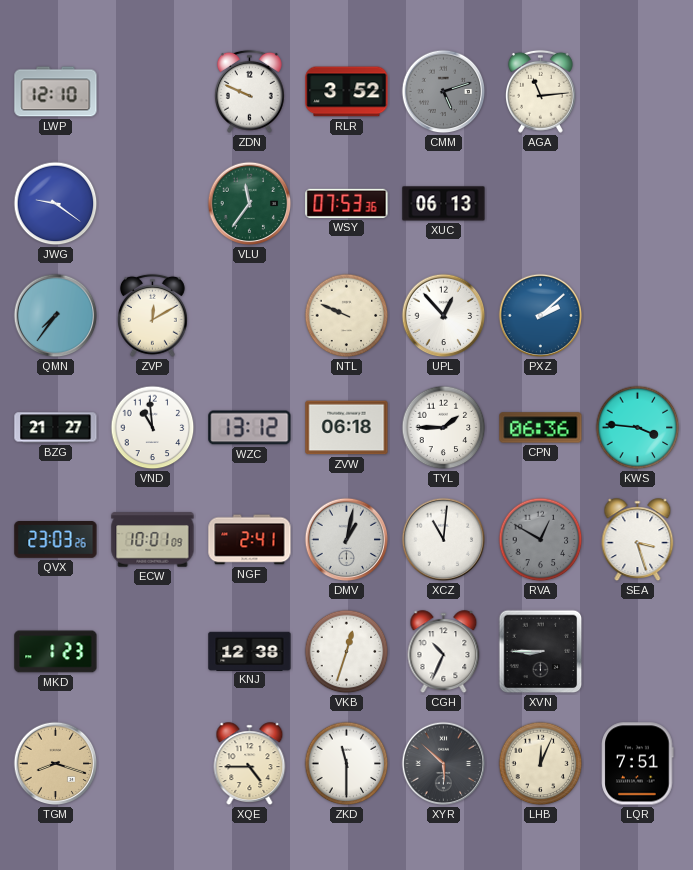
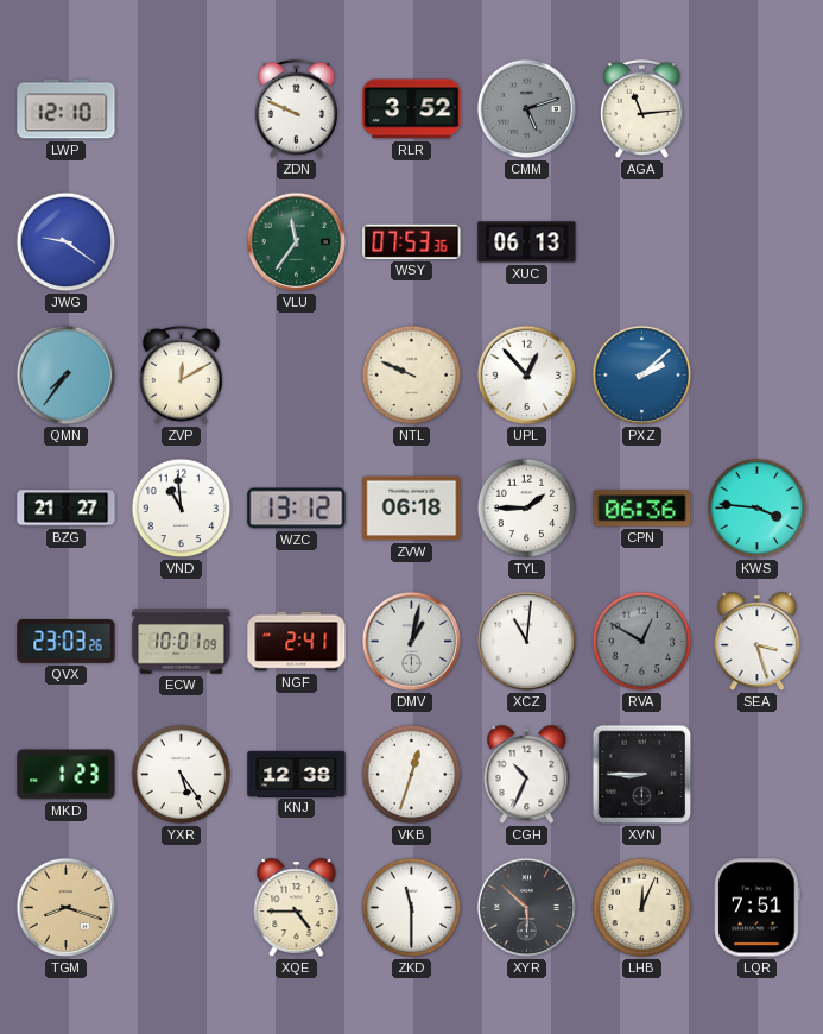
YXR: none -> 5:24 (182, 775)
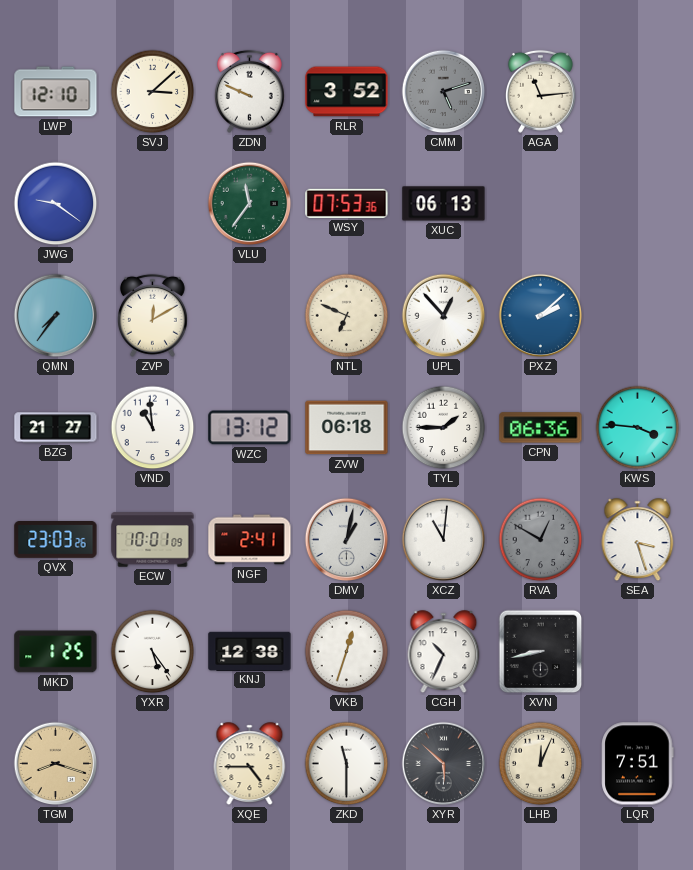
SVJ: none -> 3:08 (153, 92)
NTL: 9:49 -> 6:49 (347, 316)
MKD: 1:23 -> 1:25 (56, 652)
XVN: 8:45 -> 8:43 (541, 652)
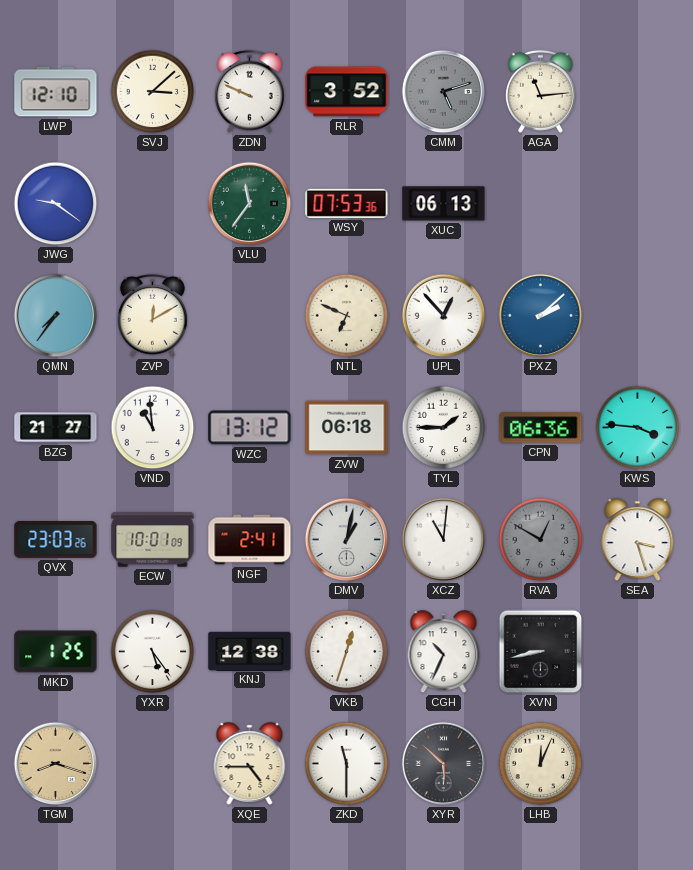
LQR: 7:51 -> none (638, 764)
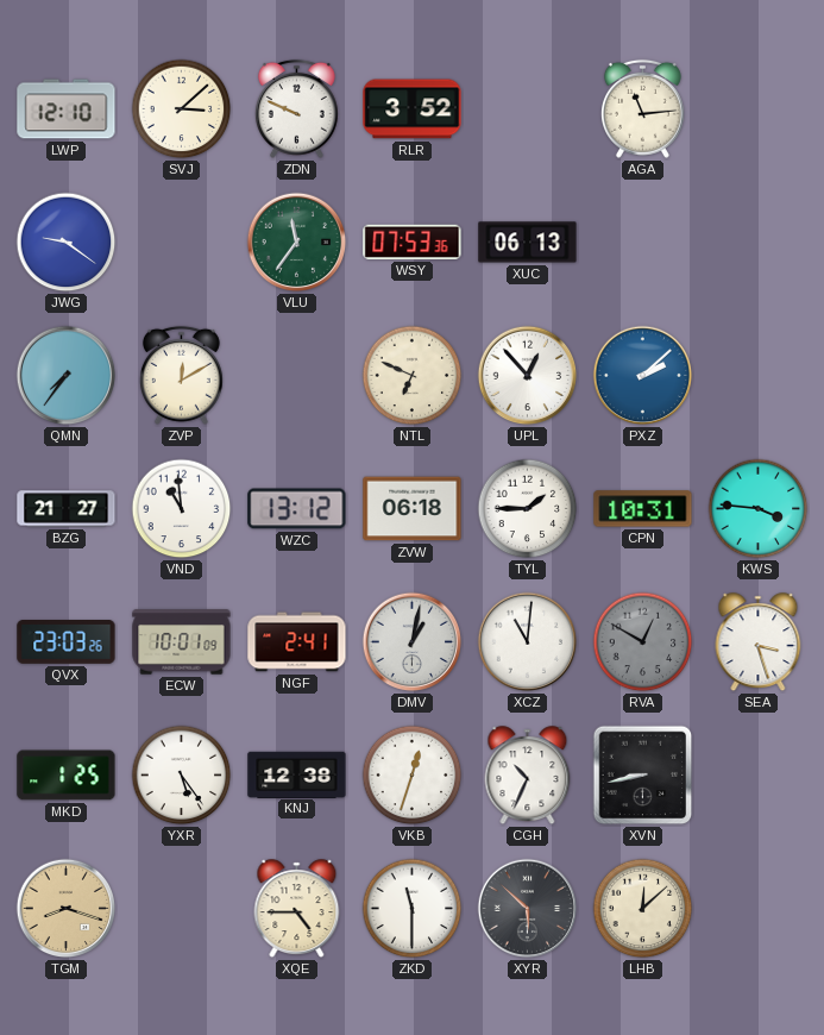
CMM: 5:12 -> none (444, 92)
CPN: 06:36 -> 10:31 (643, 509)
LHB: 12:04 -> 12:08 (643, 909)
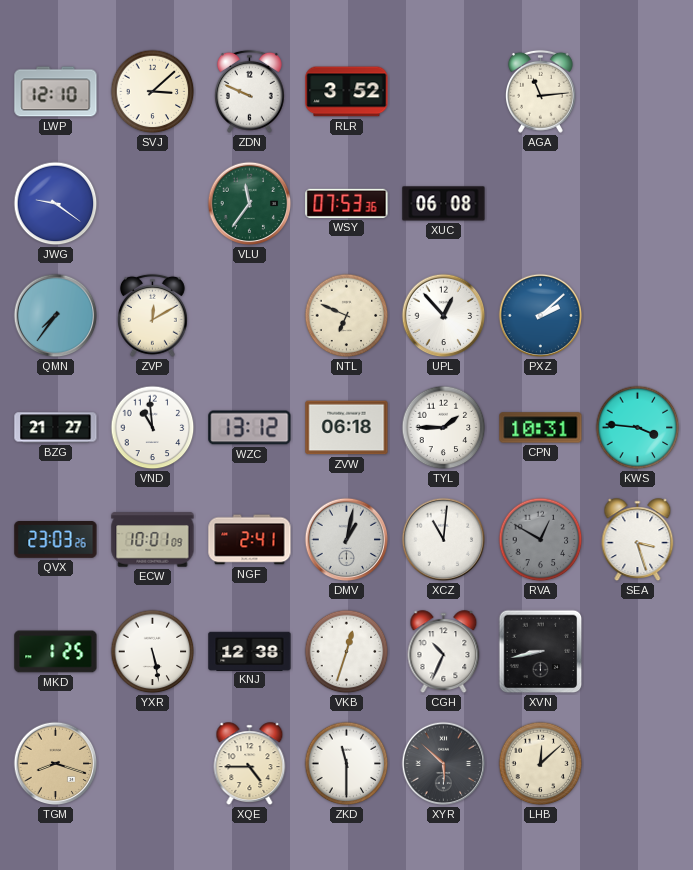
XUC: 06:13 -> 06:08 (444, 204)
YXR: 5:24 -> 5:28 (153, 652)
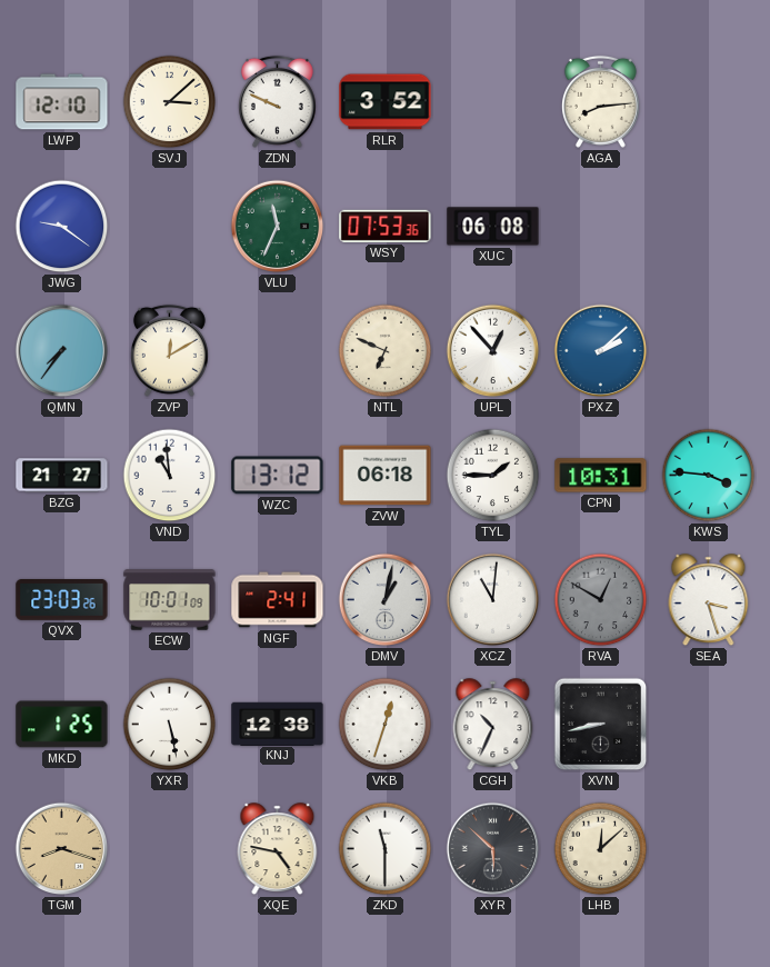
AGA: 11:14 -> 8:14 (600, 101)
VLU: 11:36 -> 11:34 (278, 227)
XQE: 4:45 -> 4:47 (278, 849)
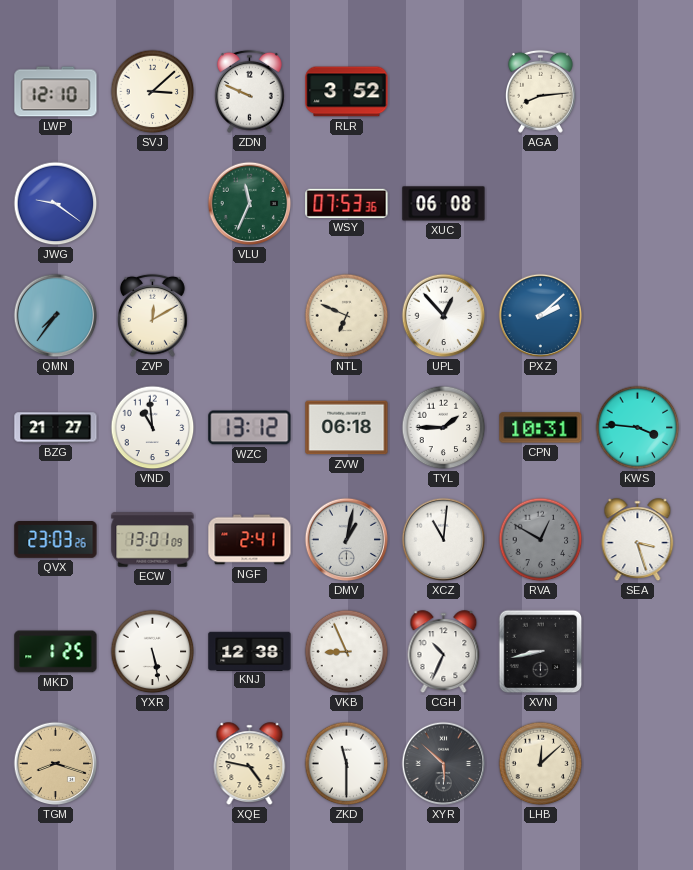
ECW: 10:01 -> 13:01 (153, 540)
VKB: 12:33 -> 8:56 (347, 652)
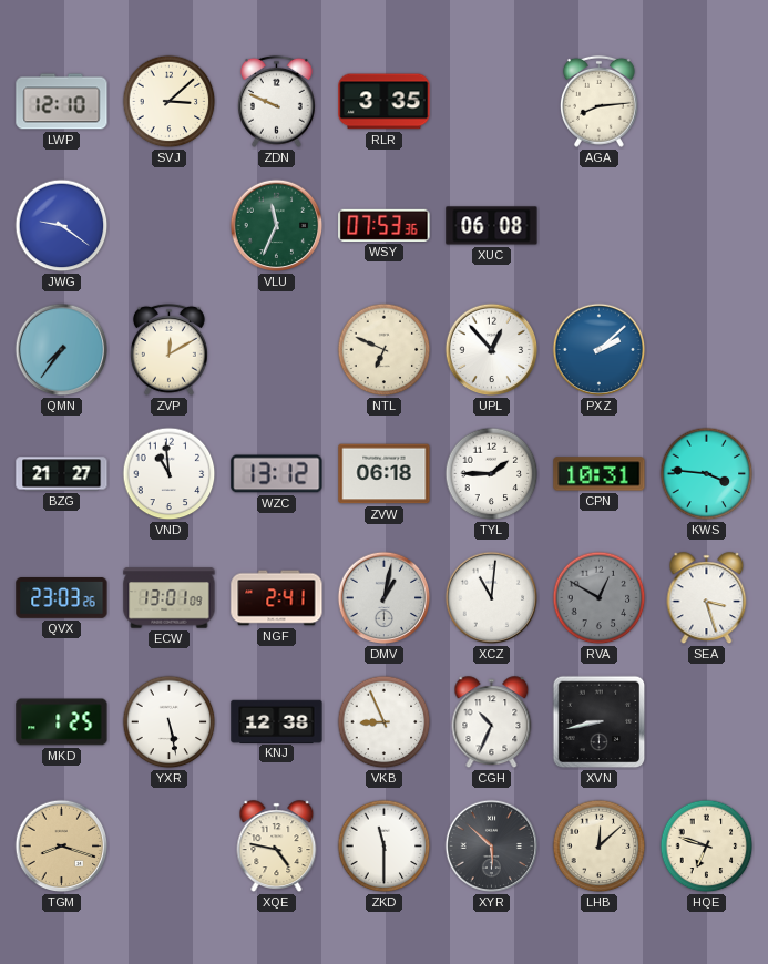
RLR: 3:52 -> 3:35 (385, 102)
HQE: none -> 6:48 (707, 847)
